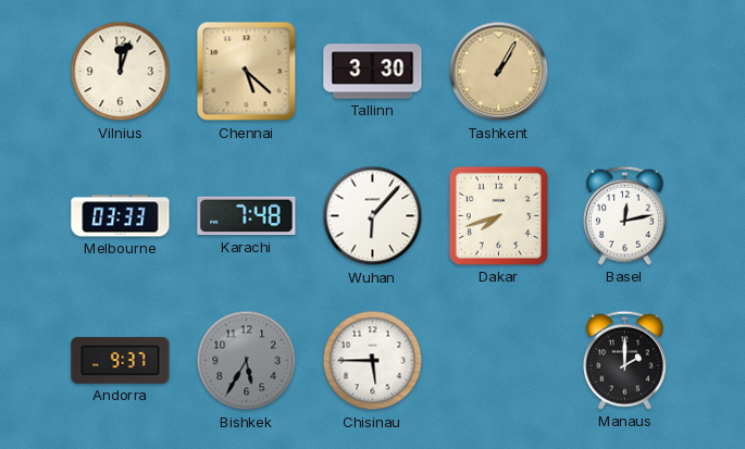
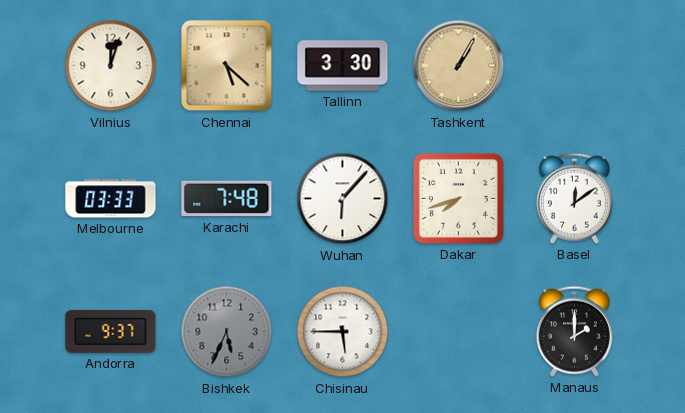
Basel: 12:13 -> 12:09 (574, 198)
Bishkek: 5:35 -> 5:34 (227, 332)
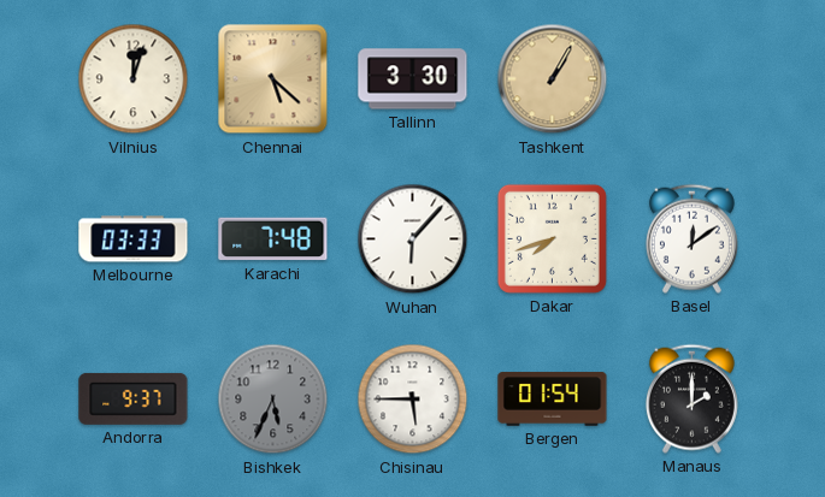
Bergen: none -> 01:54 (553, 400)
